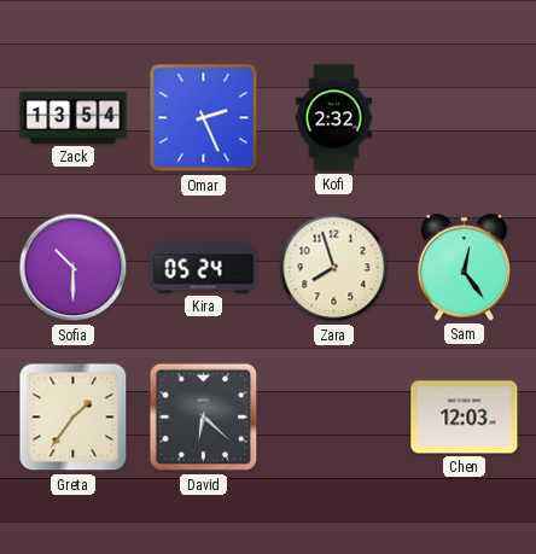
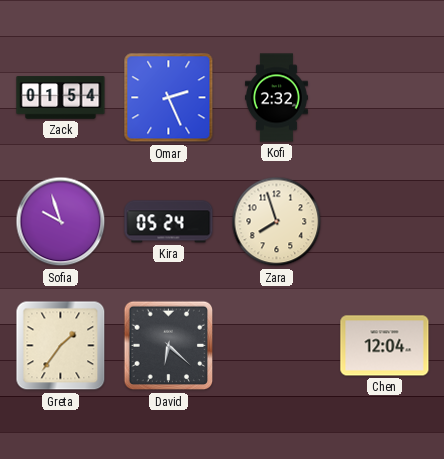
Zack: 13:54 -> 01:54 (61, 98)
Sofia: 10:30 -> 9:57 (61, 222)
Sam: 12:24 -> none (465, 268)
Chen: 12:03 -> 12:04 (385, 346)
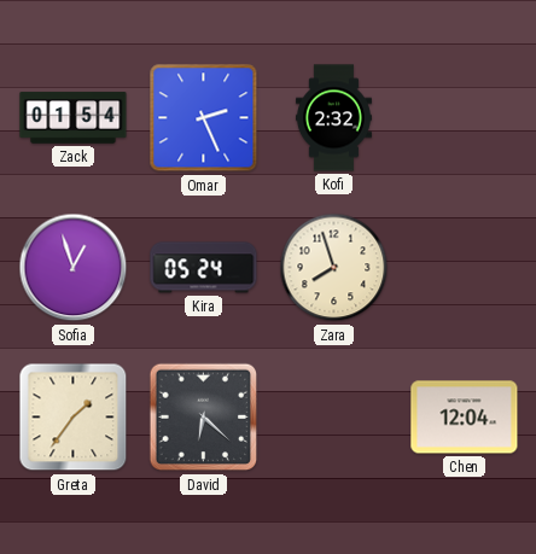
Sofia: 9:57 -> 12:57 (74, 268)
